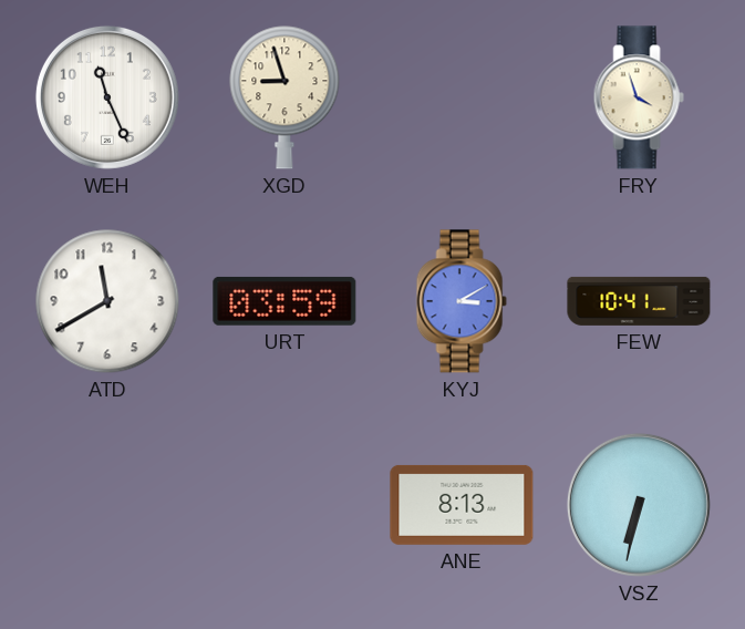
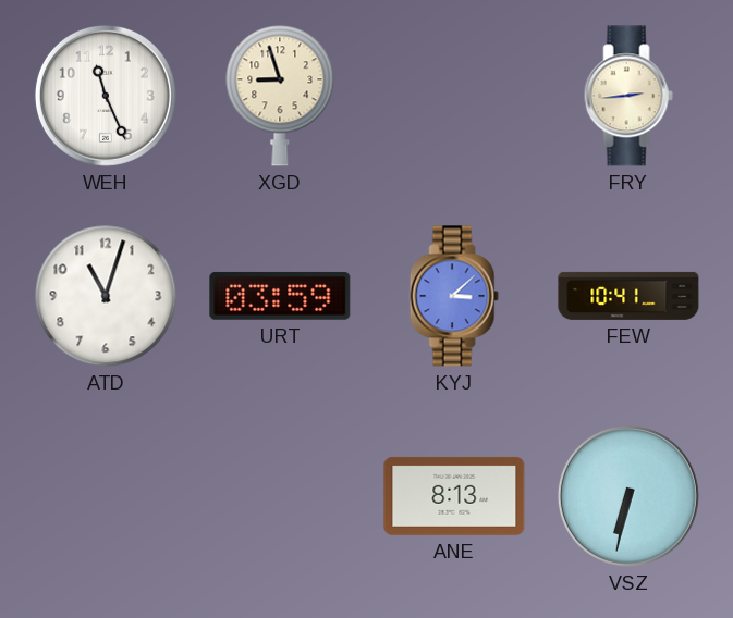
FRY: 3:57 -> 2:44 (628, 96)
ATD: 11:40 -> 11:03 (106, 296)
KYJ: 3:10 -> 3:08 (454, 296)
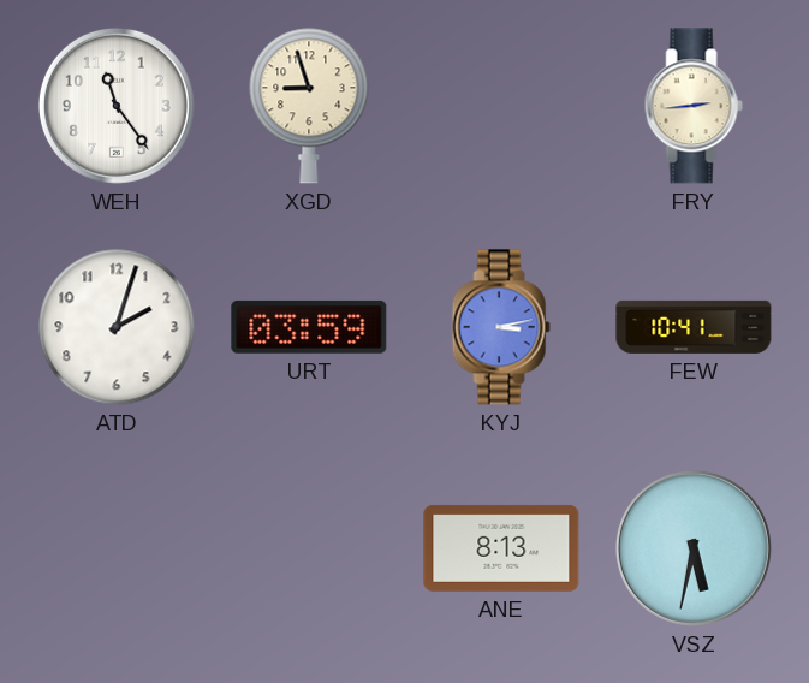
WEH: 11:26 -> 11:24 (117, 106)
ATD: 11:03 -> 2:03 (117, 327)
KYJ: 3:08 -> 3:13 (501, 327)
VSZ: 6:32 -> 5:32 (694, 548)
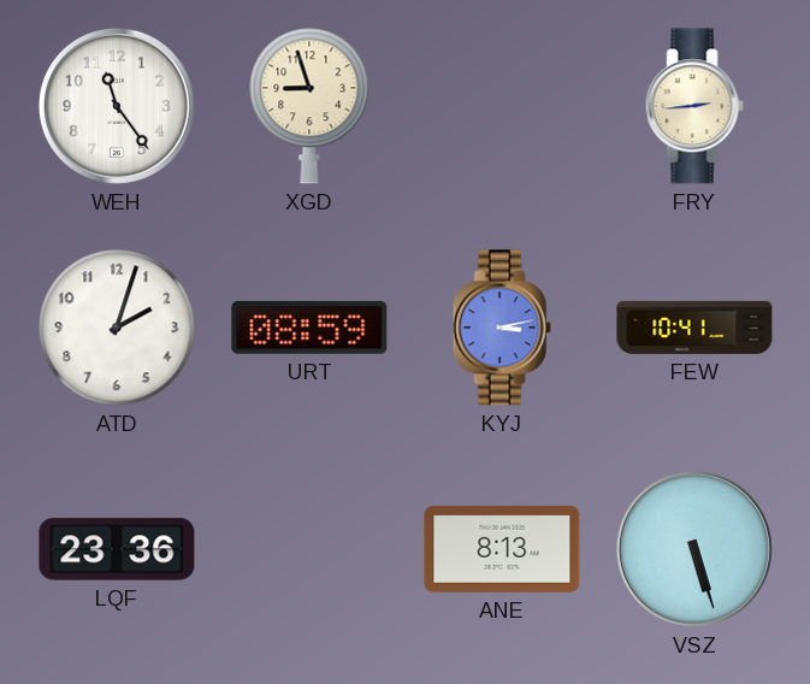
URT: 03:59 -> 08:59 (309, 328)
LQF: none -> 23:36 (117, 549)
VSZ: 5:32 -> 5:27 (694, 549)
